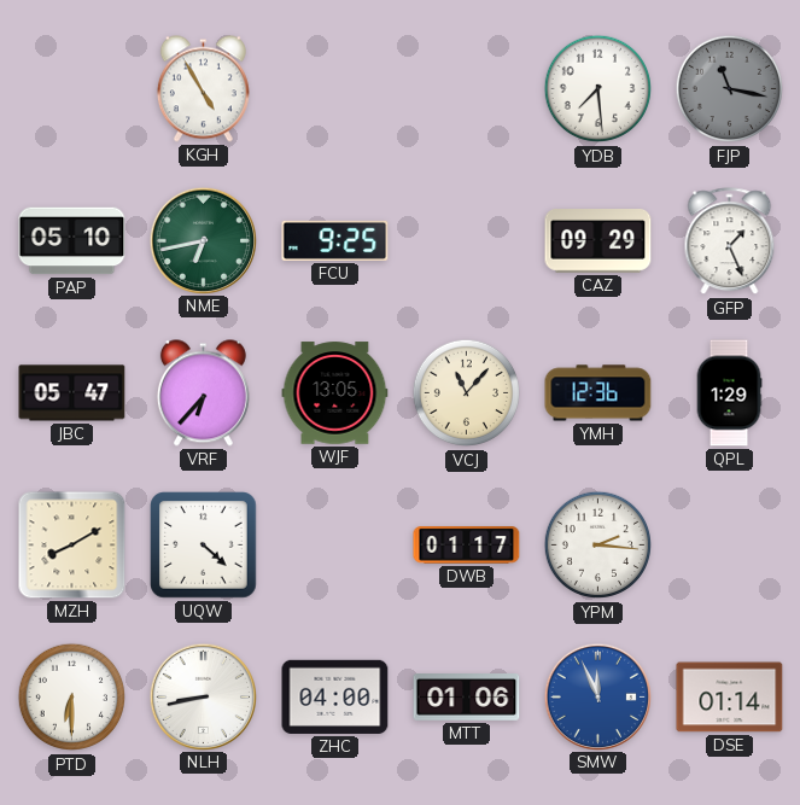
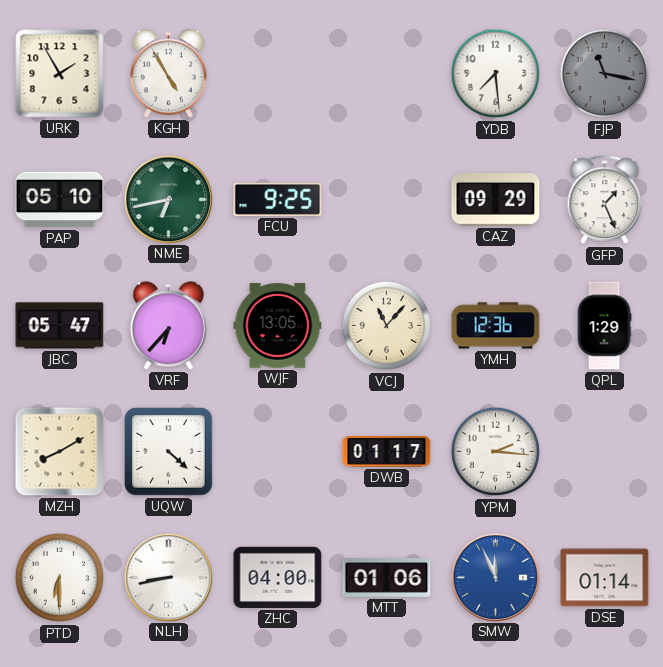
URK: none -> 1:55 (60, 74)
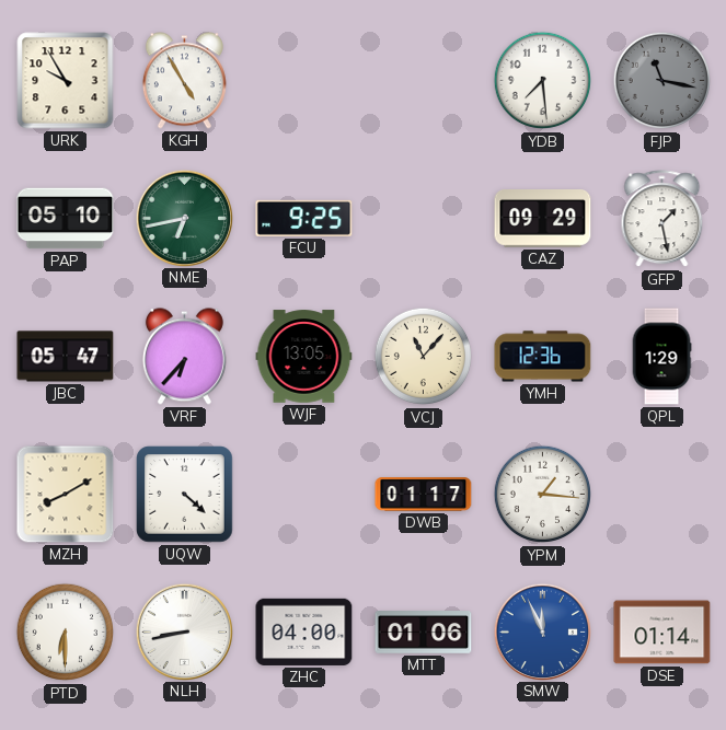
URK: 1:55 -> 9:55 (66, 81)
GFP: 1:26 -> 1:28 (662, 219)
YPM: 2:16 -> 1:16 (543, 495)
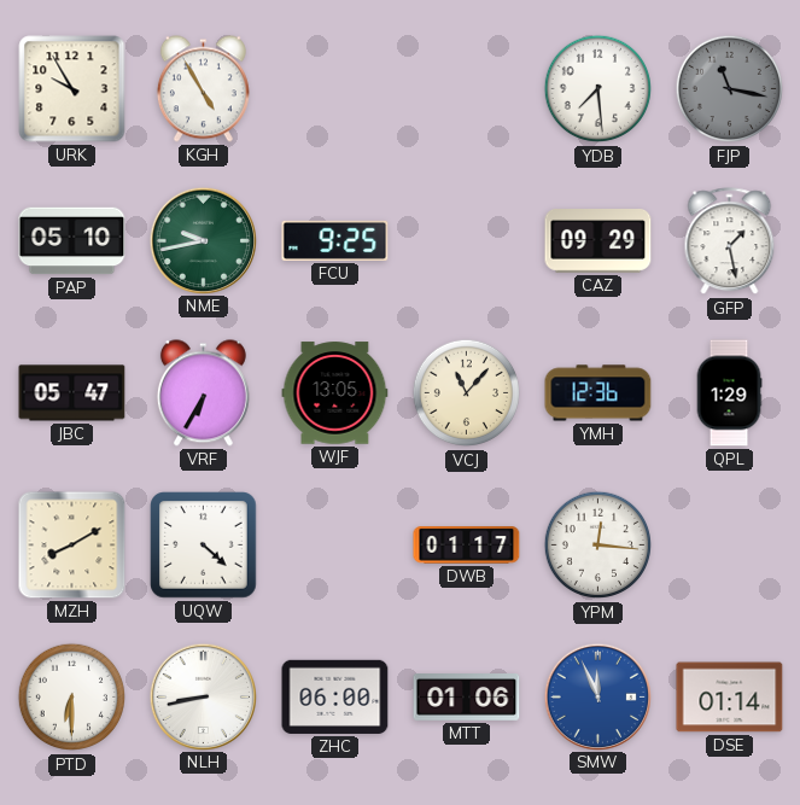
NME: 6:43 -> 9:43 (203, 240)
VRF: 6:37 -> 6:35 (203, 393)
YPM: 1:16 -> 12:16 (598, 546)
ZHC: 04:00 -> 06:00 (335, 696)
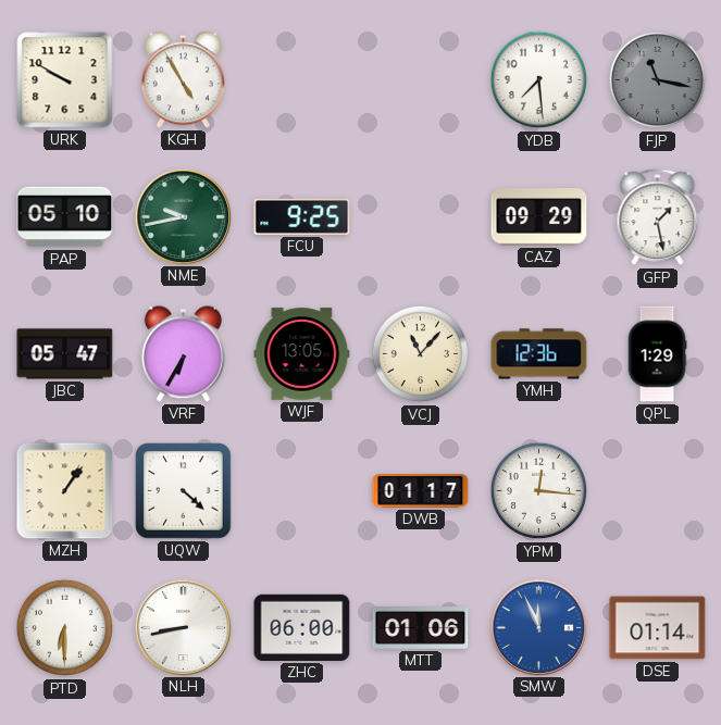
URK: 9:55 -> 9:50 (65, 80)
MZH: 8:10 -> 1:06 (65, 491)
